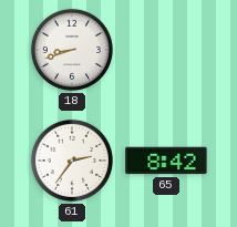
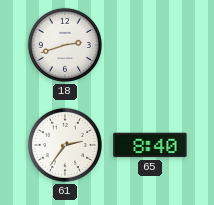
18: 8:42 -> 2:42 (65, 45)
65: 8:42 -> 8:40 (150, 145)
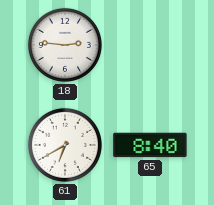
18: 2:42 -> 2:46 (65, 45)
61: 2:36 -> 6:40 (65, 145)
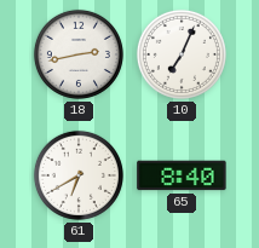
18: 2:46 -> 2:43 (79, 54)
10: none -> 7:04 (182, 54)
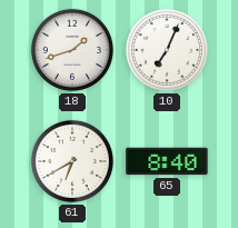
18: 2:43 -> 1:42 (72, 50)
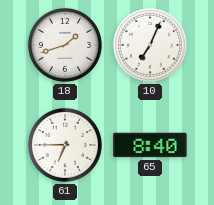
61: 6:40 -> 6:45 (65, 145)
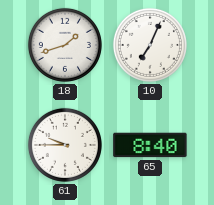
61: 6:45 -> 9:45 (65, 145)
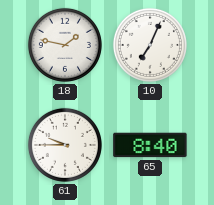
18: 1:42 -> 1:47 (65, 45)
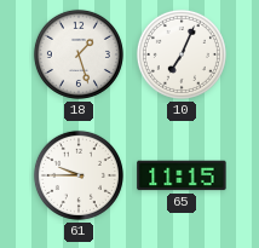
18: 1:47 -> 1:27 (79, 54)
65: 8:40 -> 11:15 (182, 175)
